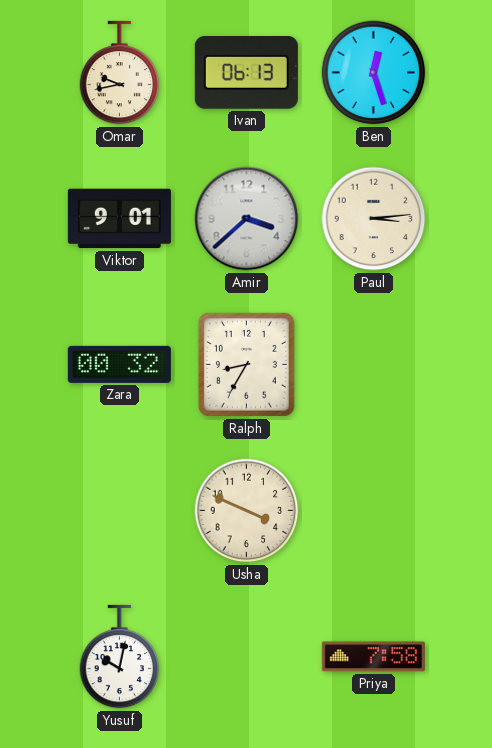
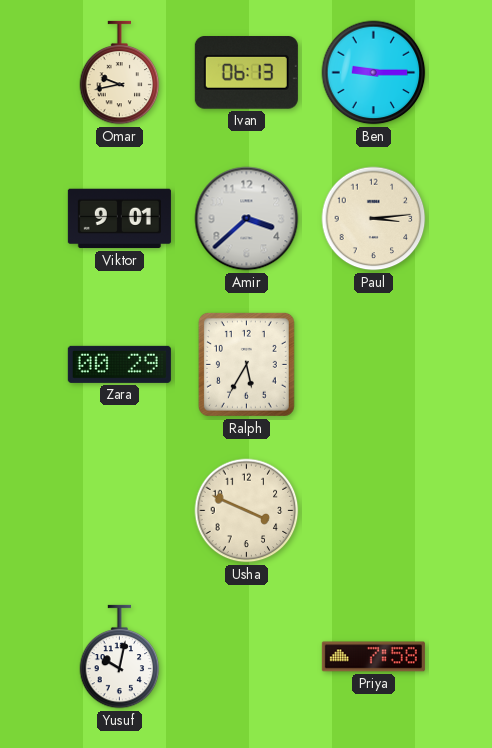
Ben: 12:27 -> 9:15 (374, 73)
Zara: 00:32 -> 00:29 (119, 364)
Ralph: 8:35 -> 5:35 (246, 364)
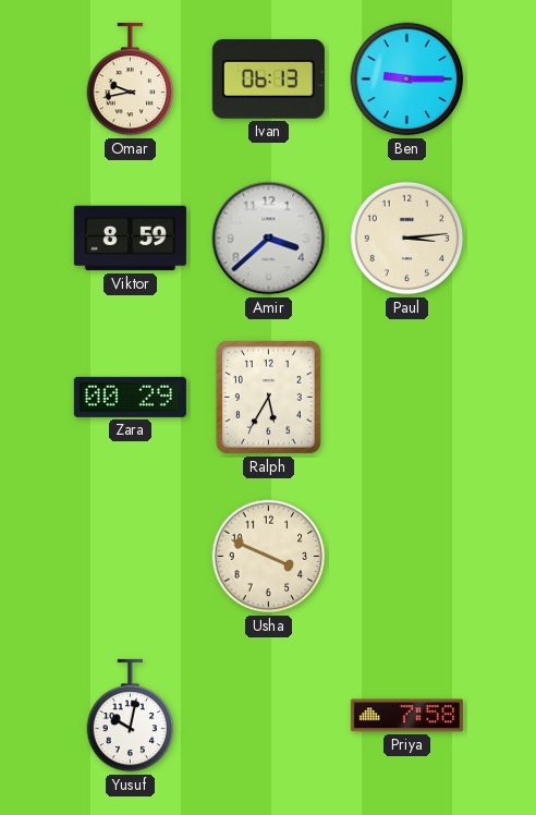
Viktor: 9:01 -> 8:59 (130, 239)
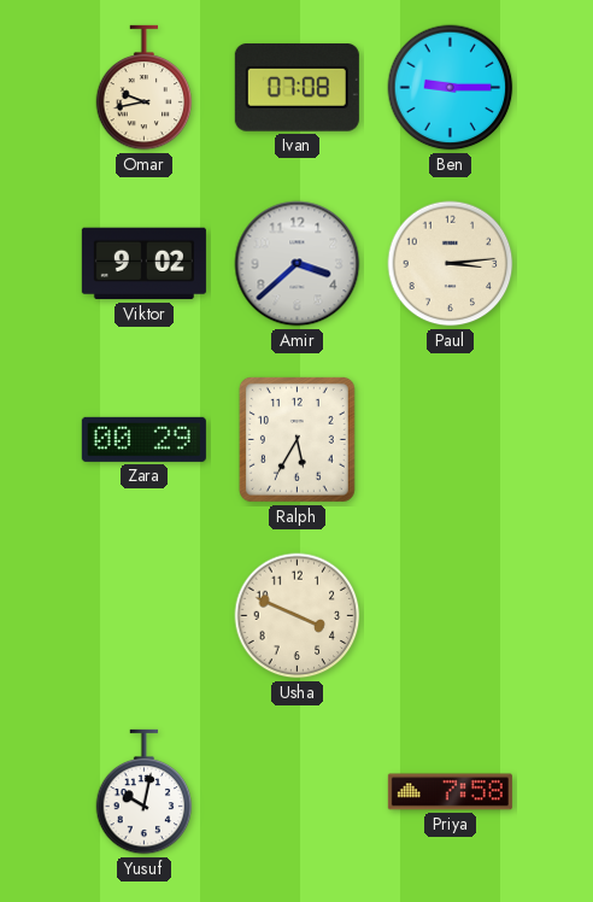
Ivan: 06:13 -> 07:08 (296, 88)
Viktor: 8:59 -> 9:02 (143, 264)
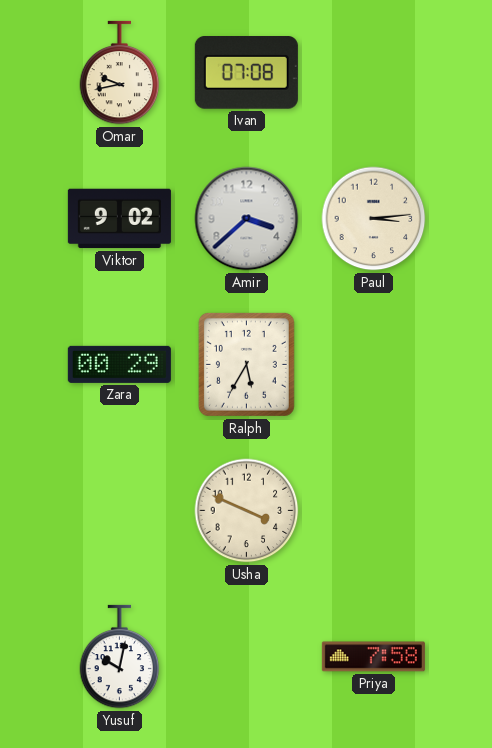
Ben: 9:15 -> none (451, 88)
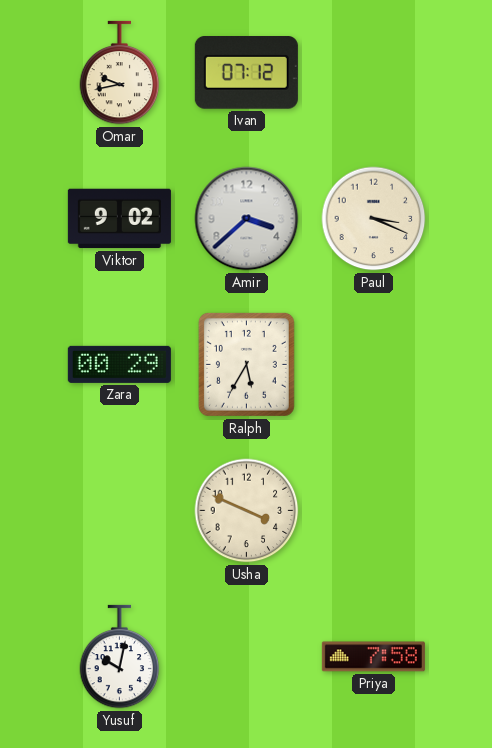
Ivan: 07:08 -> 07:12 (246, 73)
Paul: 3:14 -> 3:19 (374, 219)
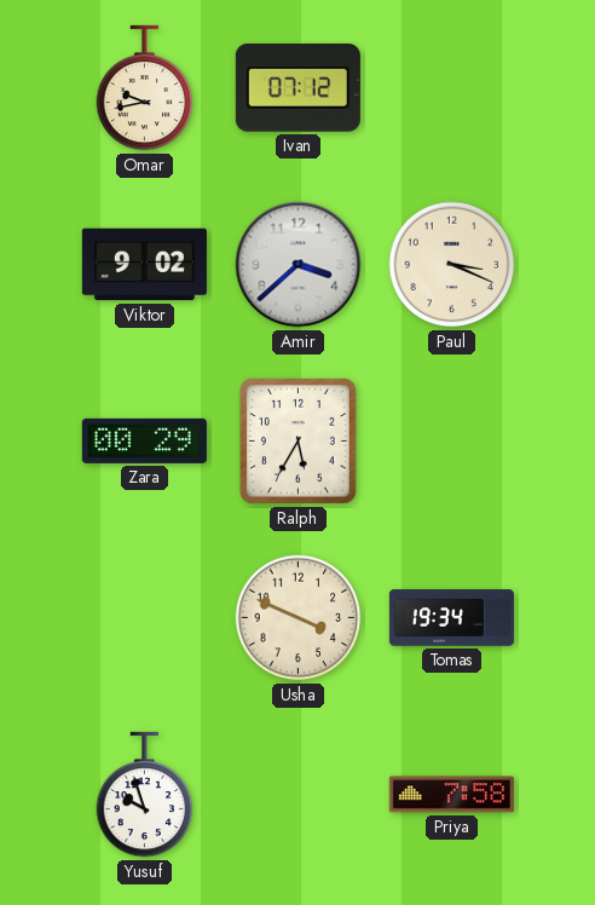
Tomas: none -> 19:34 (451, 618)
Yusuf: 10:02 -> 9:57 (145, 795)
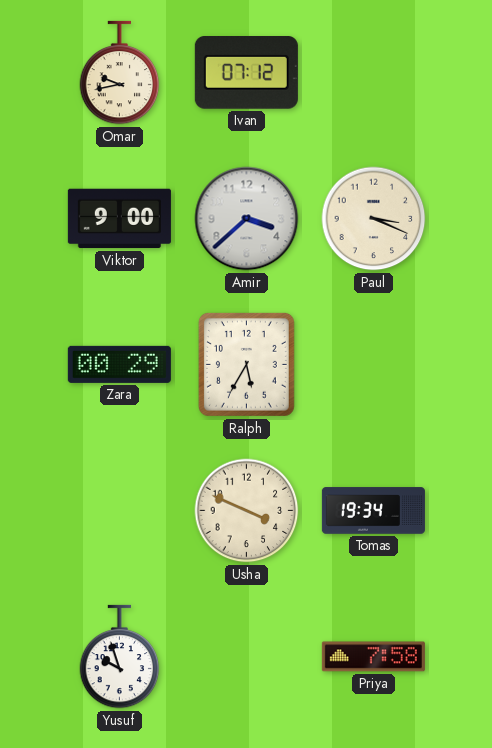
Viktor: 9:02 -> 9:00 (119, 219)
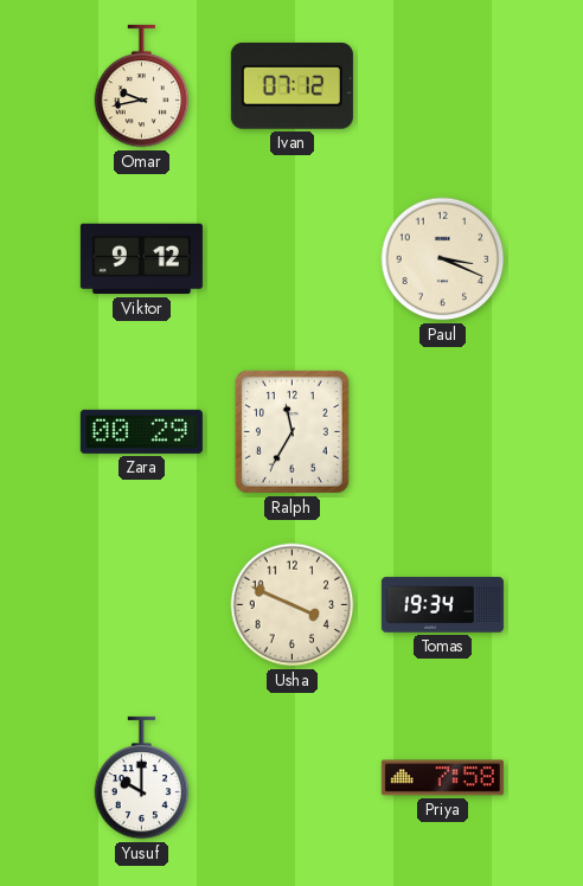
Viktor: 9:00 -> 9:12 (141, 259)
Amir: 3:38 -> none (247, 219)
Ralph: 5:35 -> 11:35 (291, 431)
Yusuf: 9:57 -> 10:00 (142, 778)
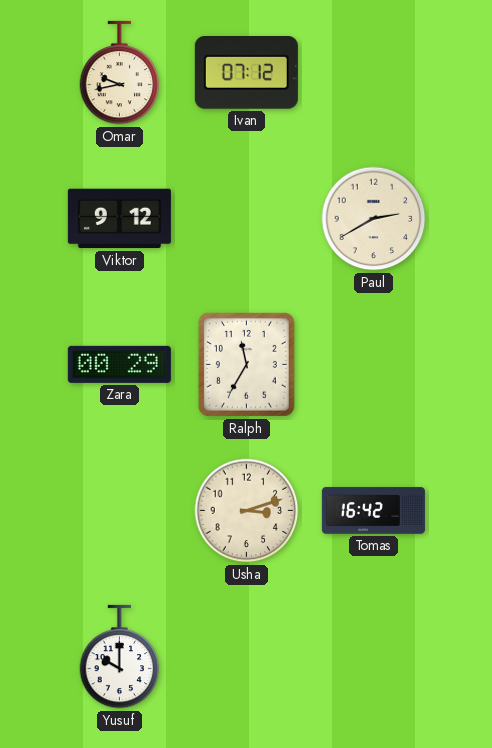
Paul: 3:19 -> 2:40 (374, 219)
Usha: 3:49 -> 3:12 (247, 511)
Tomas: 19:34 -> 16:42 (373, 511)
Priya: 7:58 -> none (442, 778)
